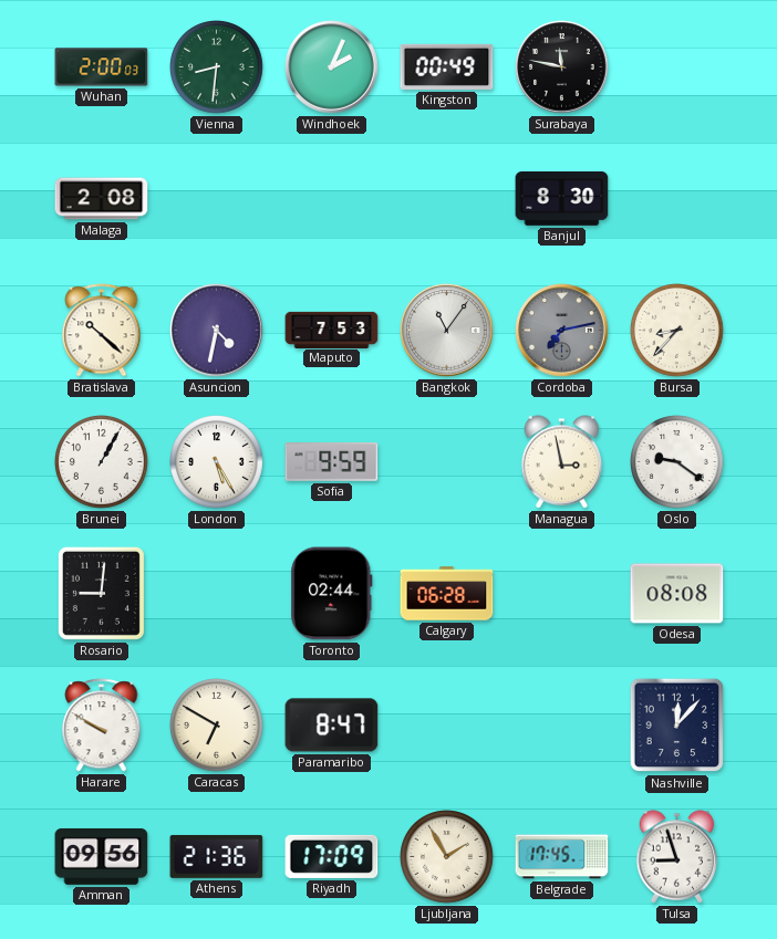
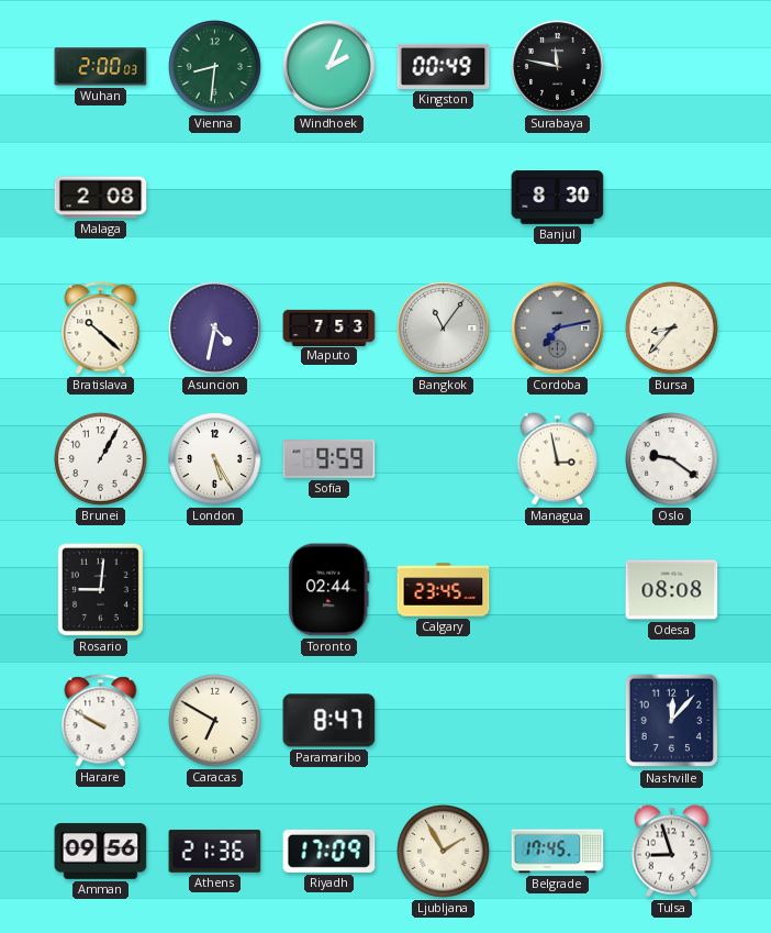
Calgary: 06:28 -> 23:45 (444, 590)
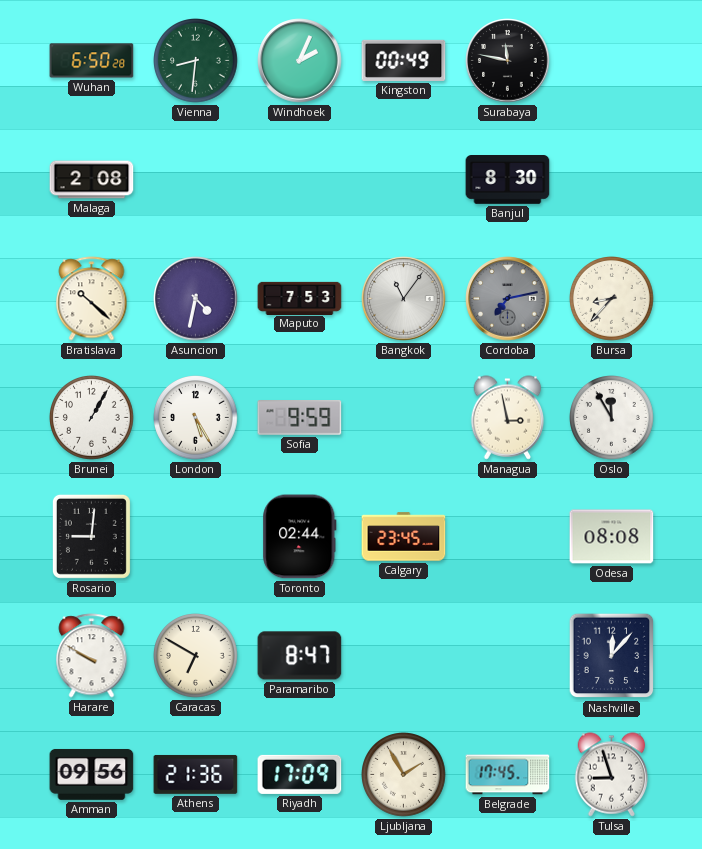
Wuhan: 2:00 -> 6:50 (92, 61)
Oslo: 9:21 -> 11:55 (612, 418)
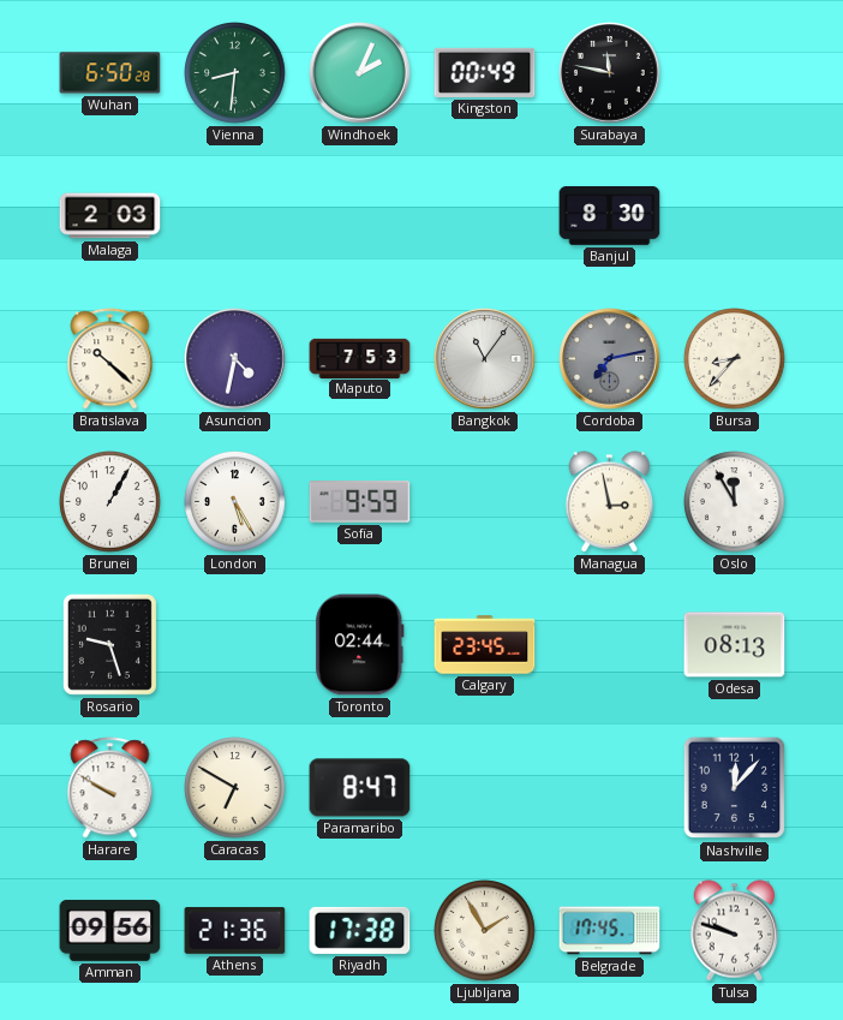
Malaga: 2:08 -> 2:03 (110, 216)
Rosario: 9:01 -> 9:27 (109, 644)
Odesa: 08:08 -> 08:13 (735, 645)
Riyadh: 17:09 -> 17:38 (360, 930)
Tulsa: 8:57 -> 9:48 (735, 931)
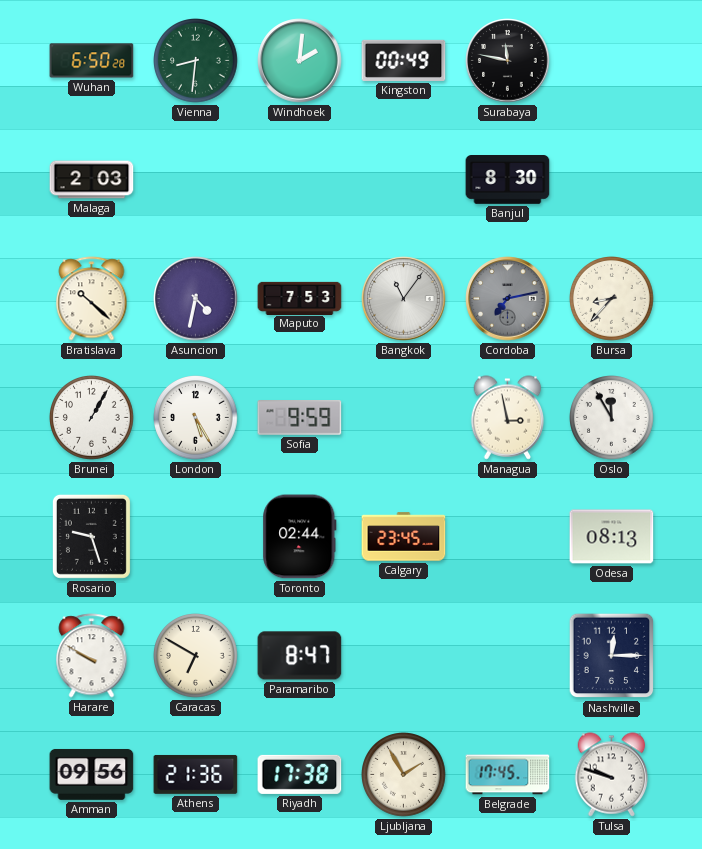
Windhoek: 2:04 -> 2:01 (300, 61)
Nashville: 12:07 -> 12:15 (612, 656)
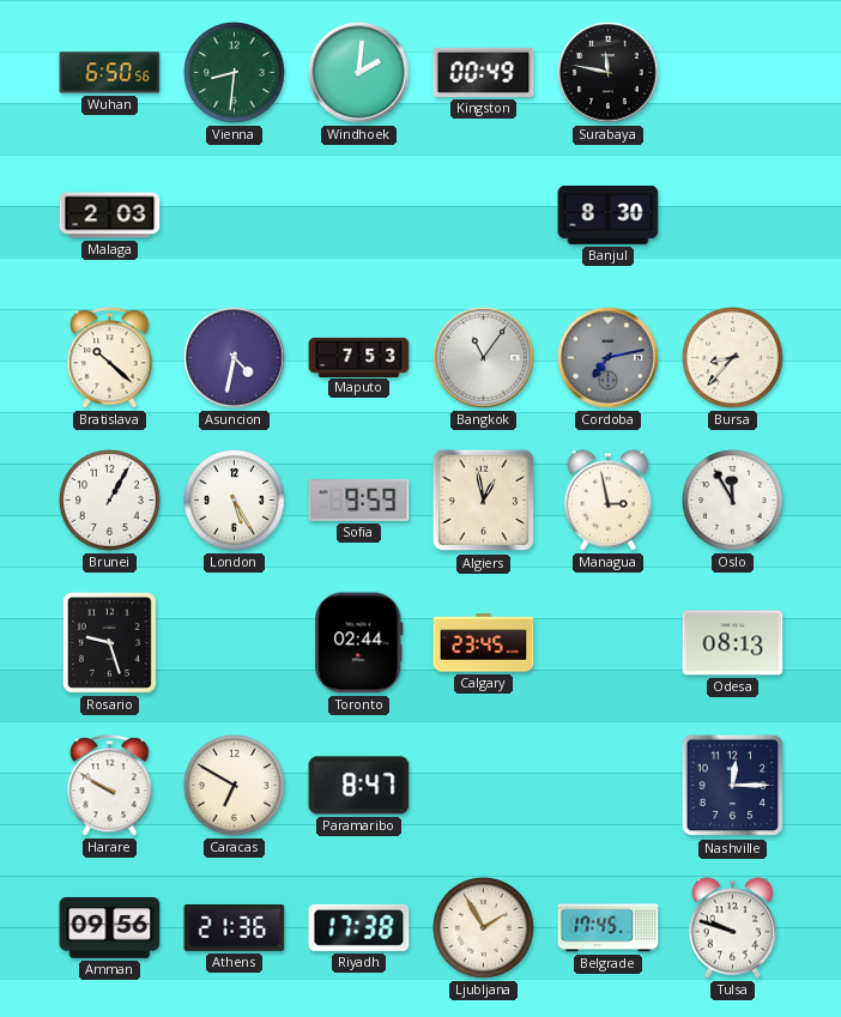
Wuhan: 6:50:28 -> 6:50:56 (110, 73)
Algiers: none -> 12:58 (484, 501)
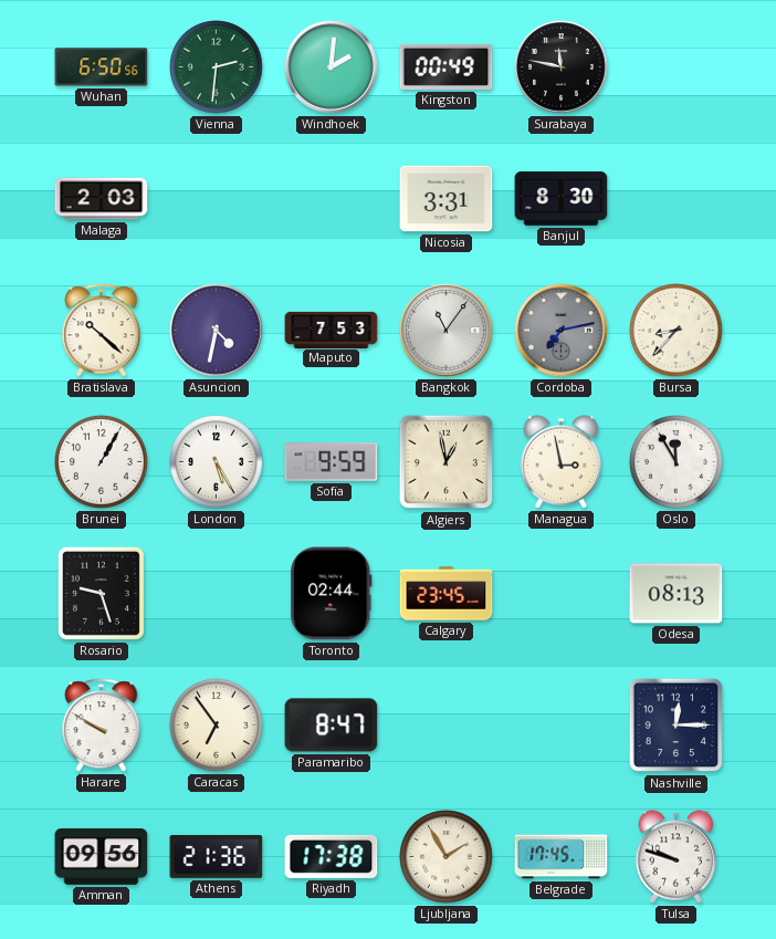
Vienna: 8:31 -> 2:31 (217, 67)
Nicosia: none -> 3:31 (447, 199)
Caracas: 6:50 -> 6:54 (217, 726)
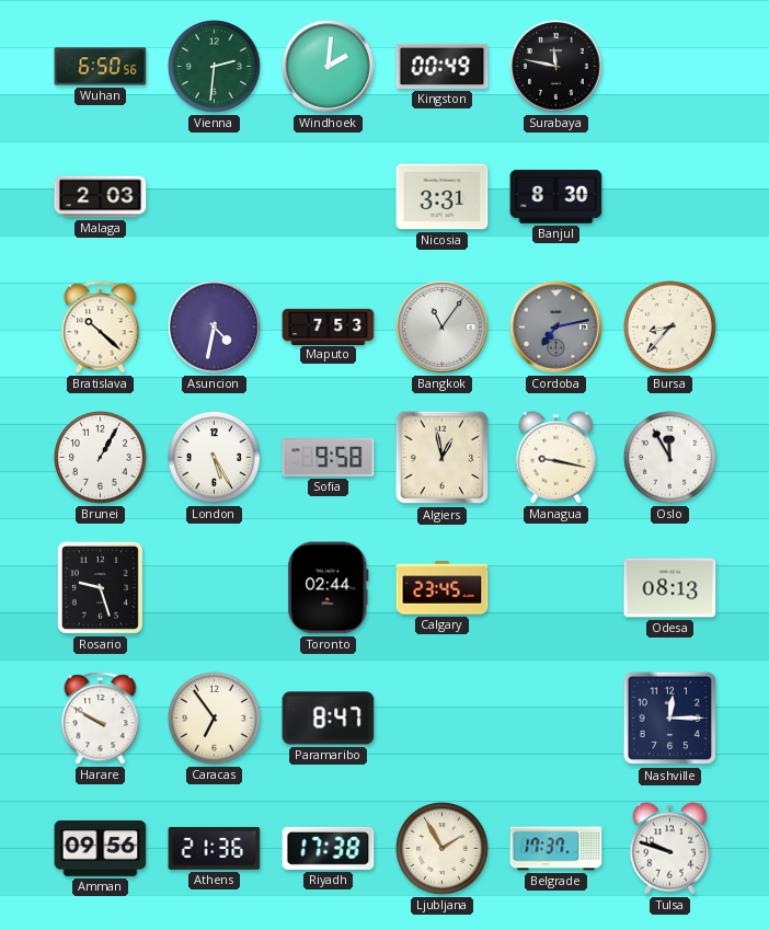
Sofia: 9:59 -> 9:58 (329, 458)
Managua: 2:58 -> 9:17 (556, 458)
Belgrade: 17:45 -> 17:37 (556, 849)
